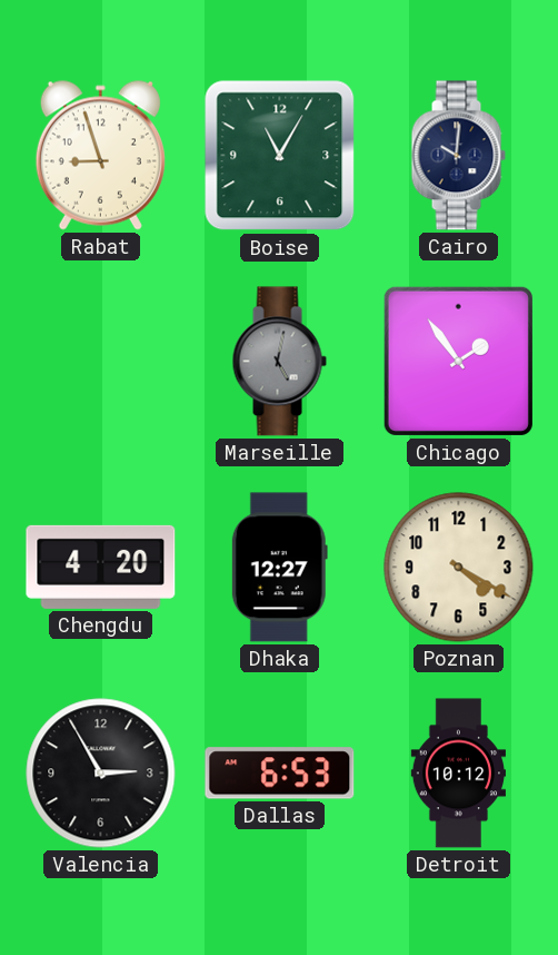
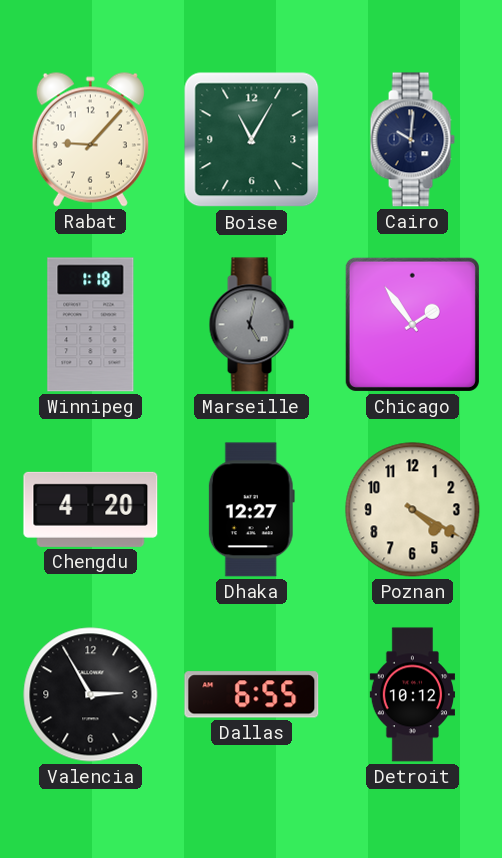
Rabat: 8:57 -> 9:07 (90, 139)
Winnipeg: none -> 1:18 (91, 325)
Dallas: 6:53 -> 6:55 (252, 695)
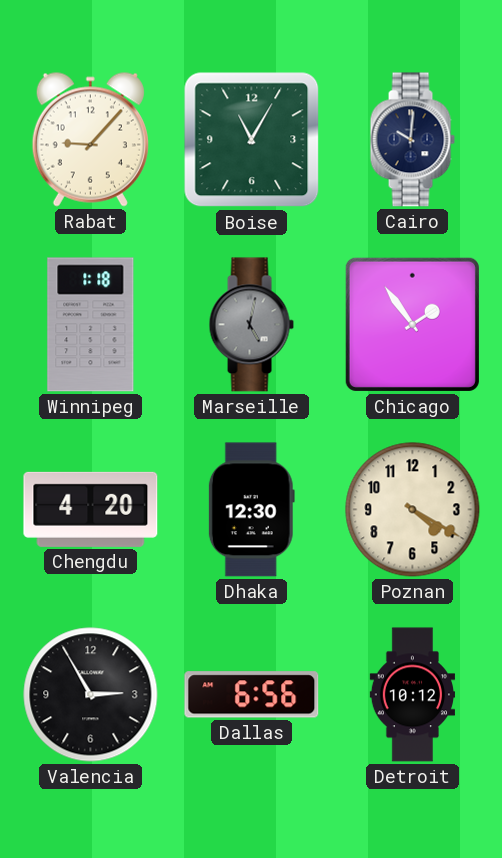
Dhaka: 12:27 -> 12:30 (251, 510)
Dallas: 6:55 -> 6:56 (252, 695)
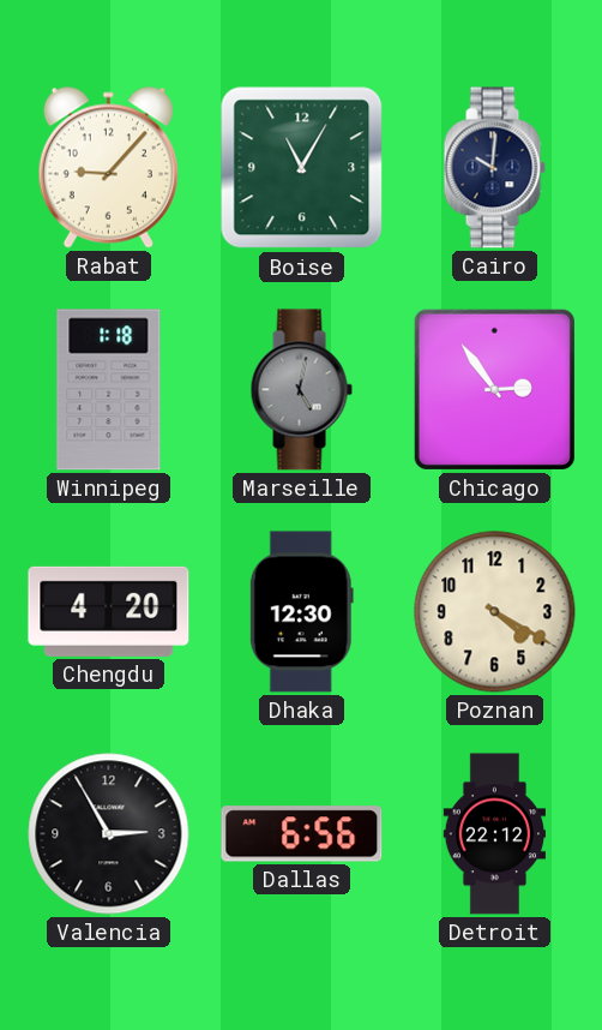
Chicago: 1:54 -> 2:54 (494, 389)
Detroit: 10:12 -> 22:12 (494, 834)
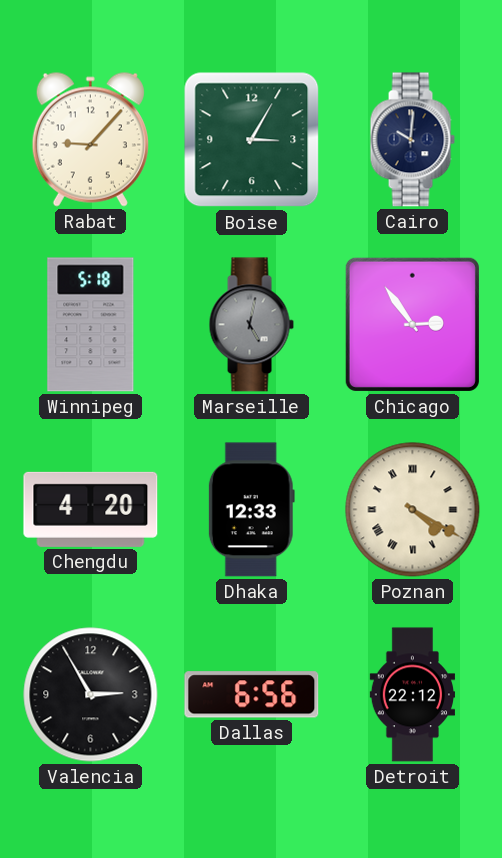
Boise: 11:05 -> 3:05 (252, 140)
Winnipeg: 1:18 -> 5:18 (91, 325)
Dhaka: 12:30 -> 12:33 (251, 510)
Poznan numerals: Arabic -> Roman (413, 510)
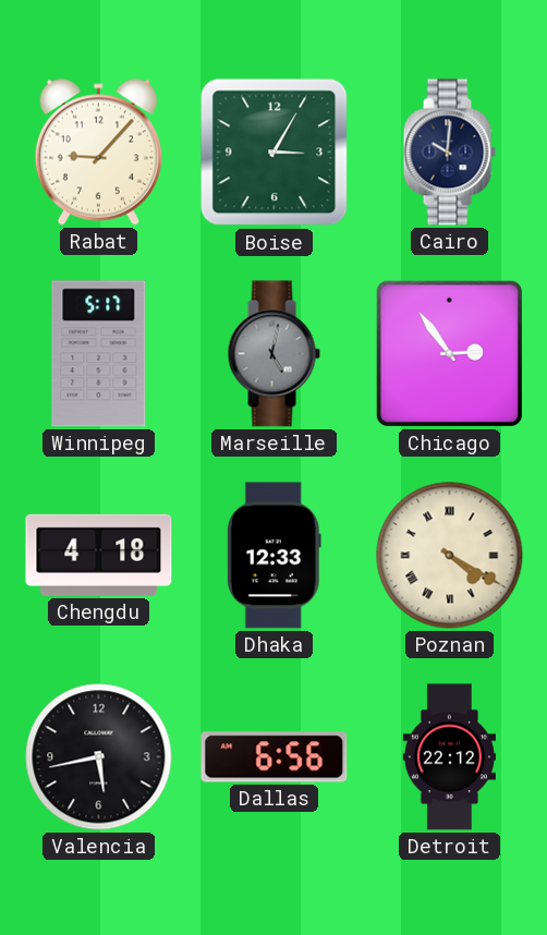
Winnipeg: 5:18 -> 5:17 (99, 354)
Chengdu: 4:20 -> 4:18 (99, 555)
Valencia: 2:55 -> 5:43 (99, 757)
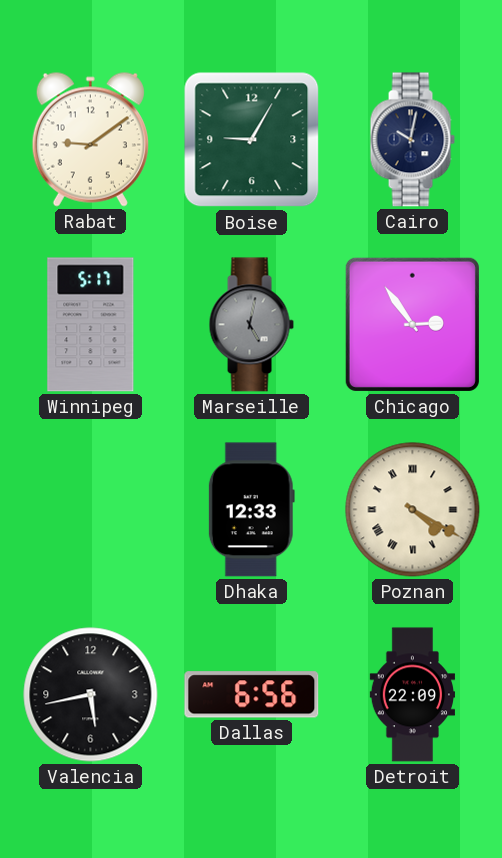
Rabat: 9:07 -> 9:09 (90, 139)
Boise: 3:05 -> 9:05 (252, 140)
Cairo: 10:01 -> 10:02 (412, 140)
Chengdu: 4:18 -> none (99, 555)
Detroit: 22:12 -> 22:09 (412, 695)
